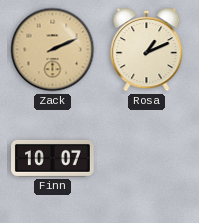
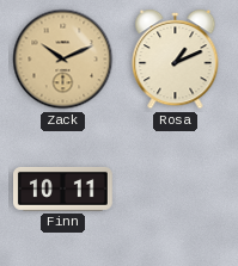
Zack: 2:11 -> 10:11 (63, 60)
Finn: 10:07 -> 10:11 (63, 190)
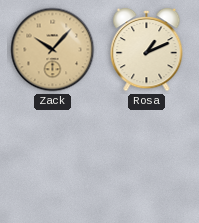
Zack: 10:11 -> 10:07 (53, 50)
Finn: 10:11 -> none (63, 190)
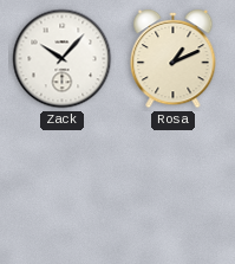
Zack dial: champagne -> white (63, 59)
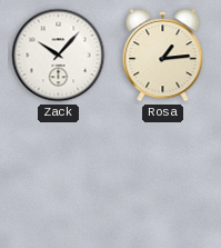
Rosa: 1:11 -> 1:14 (163, 56)
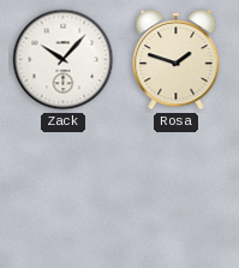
Rosa: 1:14 -> 1:48 (177, 60)
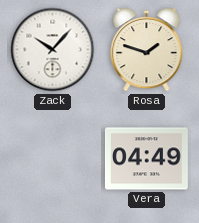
Vera: none -> 04:49 (147, 159)
